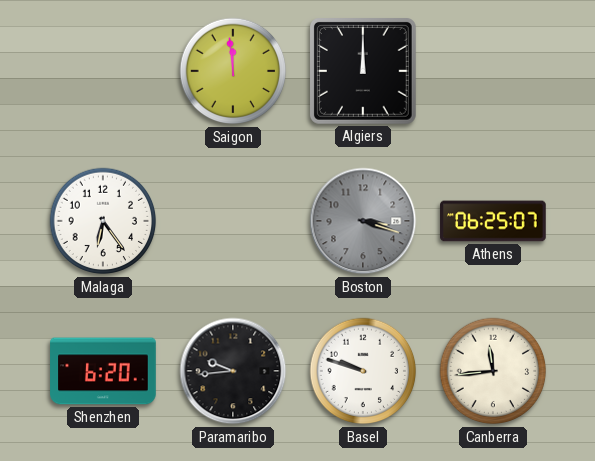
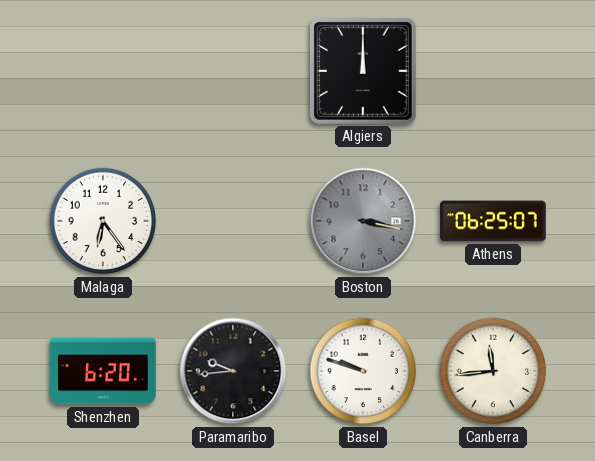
Saigon: 11:59 -> none (233, 71)
Boston: 3:18 -> 3:17 (363, 221)
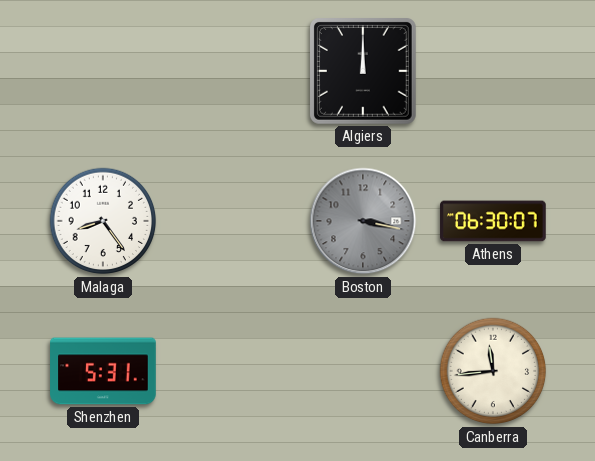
Malaga: 6:24 -> 8:24 (103, 221)
Athens: 06:25 -> 06:30 (493, 221)
Shenzhen: 6:20 -> 5:31 (103, 371)
Paramaribo: 9:44 -> none (233, 371)
Basel: 9:48 -> none (363, 371)
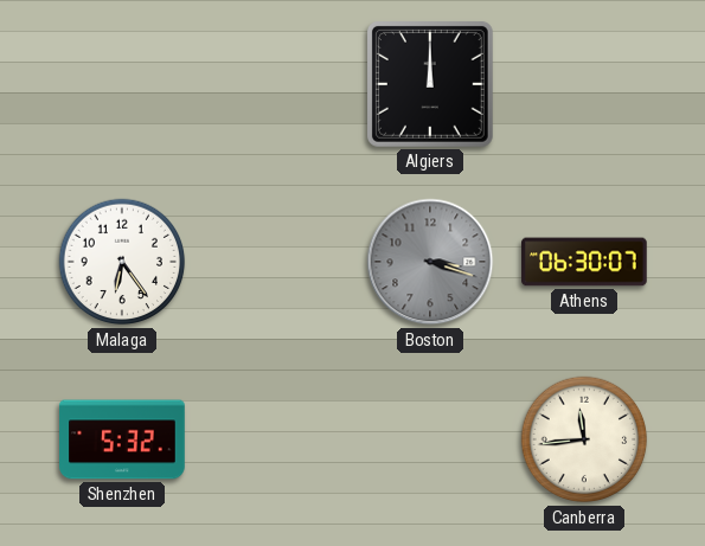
Malaga: 8:24 -> 6:24 (122, 262)
Boston: 3:17 -> 3:18 (430, 262)
Shenzhen: 5:31 -> 5:32 (122, 439)
